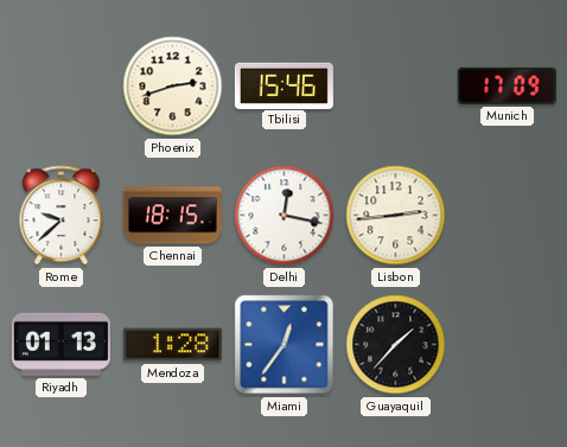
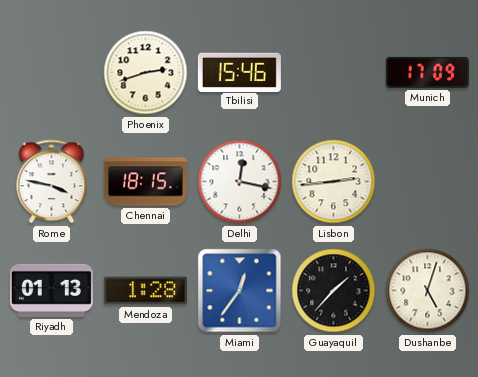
Rome: 9:38 -> 3:47 (52, 182)
Dushanbe: none -> 5:03 (428, 291)
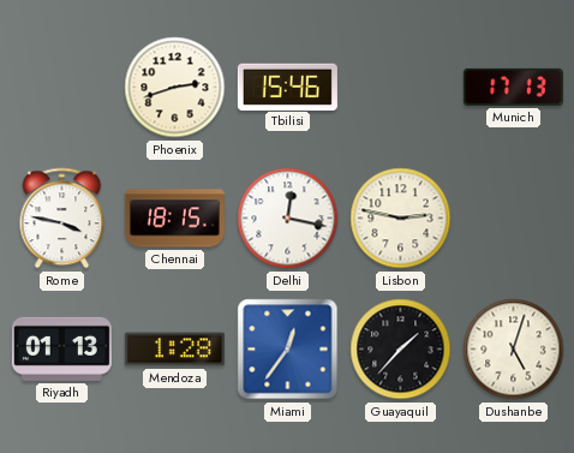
Munich: 17:09 -> 17:13 (513, 87)
Lisbon: 2:44 -> 2:47 (401, 219)
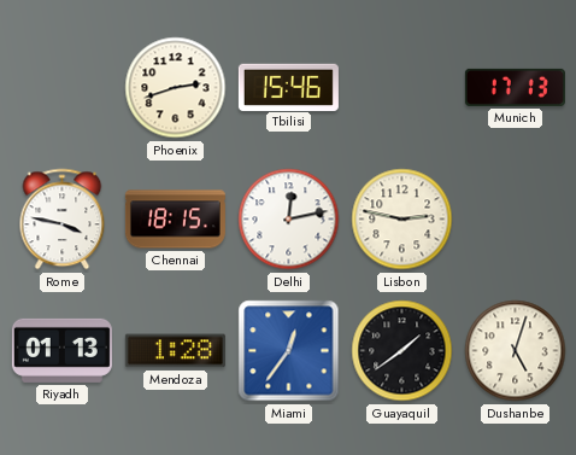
Delhi: 12:17 -> 12:13 (289, 220)
Guayaquil: 1:37 -> 1:39 (402, 351)
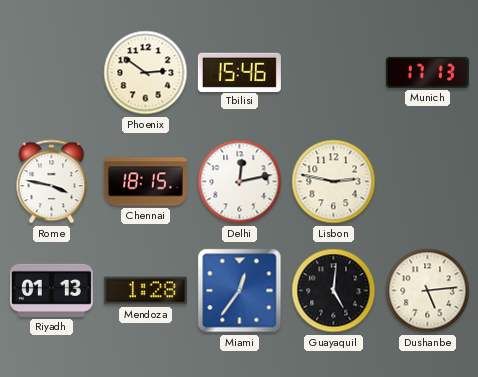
Phoenix: 2:42 -> 2:51 (146, 73)
Guayaquil: 1:39 -> 5:01 (334, 291)
Dushanbe: 5:03 -> 5:14 (428, 291)
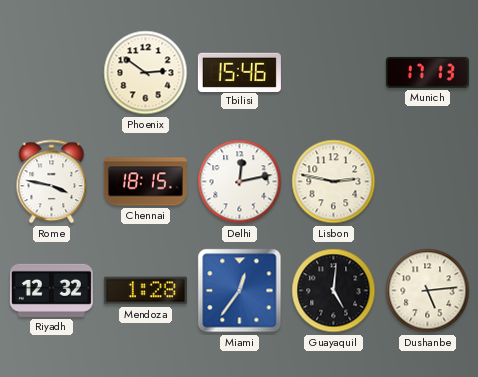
Riyadh: 01:13 -> 12:32 (51, 290)
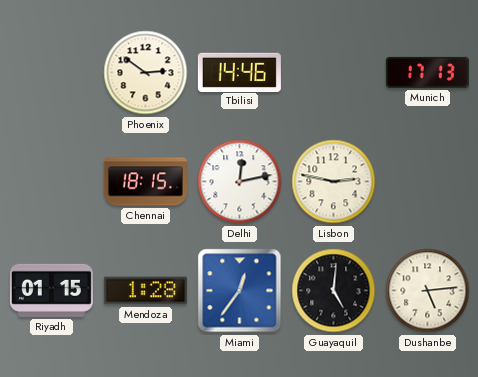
Tbilisi: 15:46 -> 14:46 (239, 72)
Rome: 3:47 -> none (52, 182)
Riyadh: 12:32 -> 01:15 (51, 290)
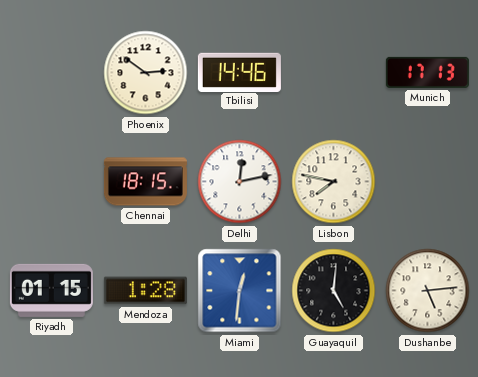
Lisbon: 2:47 -> 7:47 (334, 182)
Miami: 12:36 -> 12:31 (240, 291)
